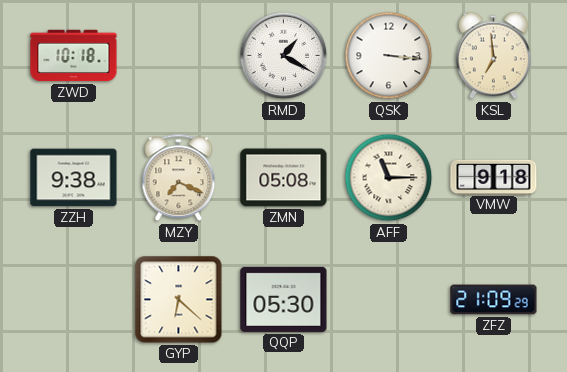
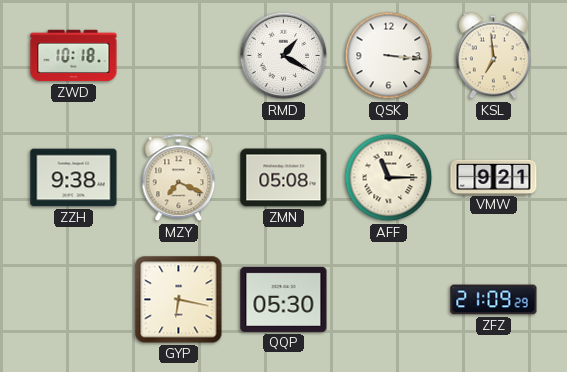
VMW: 9:18 -> 9:21 (494, 177)
GYP: 6:22 -> 6:17 (179, 300)
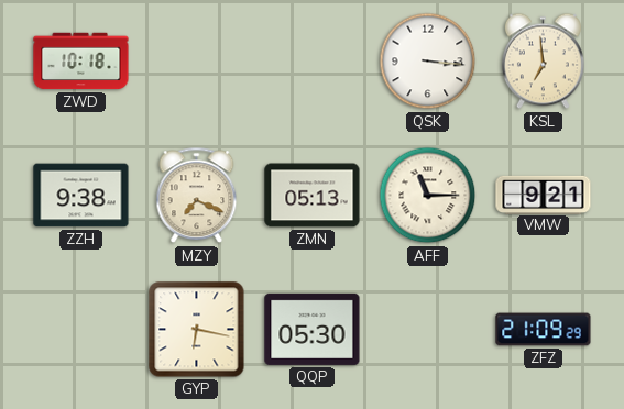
RMD: 1:20 -> none (284, 56)
ZMN: 05:08 -> 05:13 (313, 196)
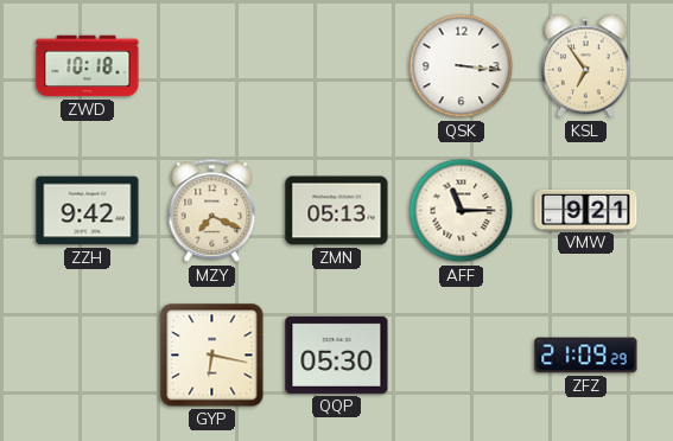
KSL: 6:59 -> 6:54 (585, 66)
ZZH: 9:38 -> 9:42 (88, 211)
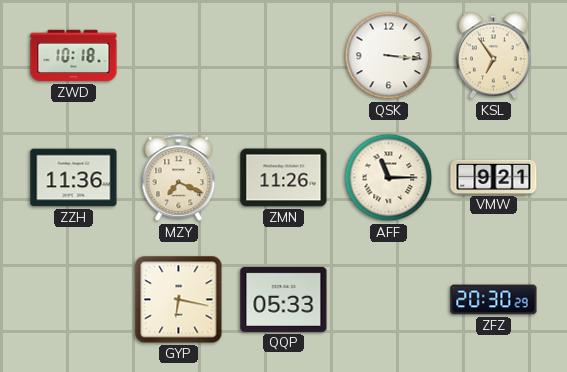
ZZH: 9:42 -> 11:36 (74, 178)
ZMN: 05:13 -> 11:26 (284, 178)
QQP: 05:30 -> 05:33 (284, 299)
ZFZ: 21:09 -> 20:30 (494, 300)
